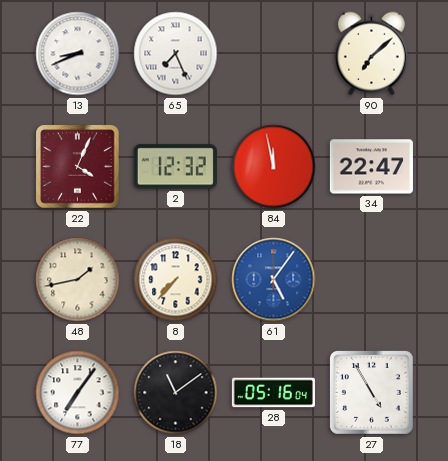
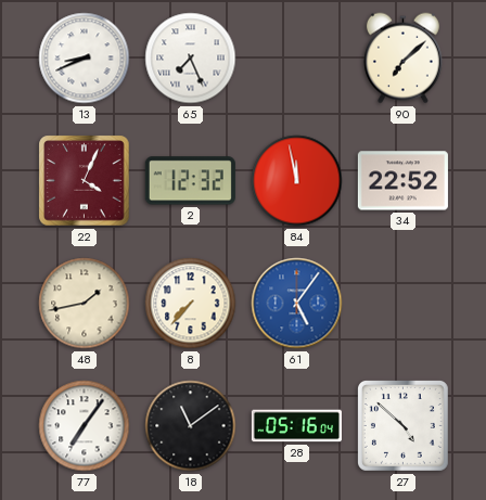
34: 22:47 -> 22:52 (402, 181)
27: 4:55 -> 4:52 (402, 425)
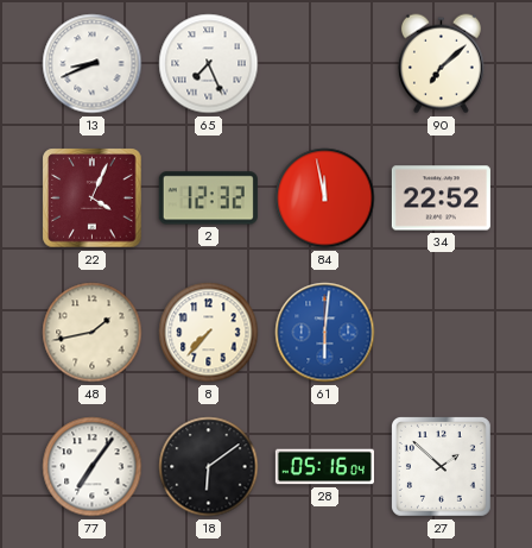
61: 5:06 -> 6:01 (325, 333)
18: 11:09 -> 6:09 (209, 467)
27: 4:52 -> 1:52 (441, 466)
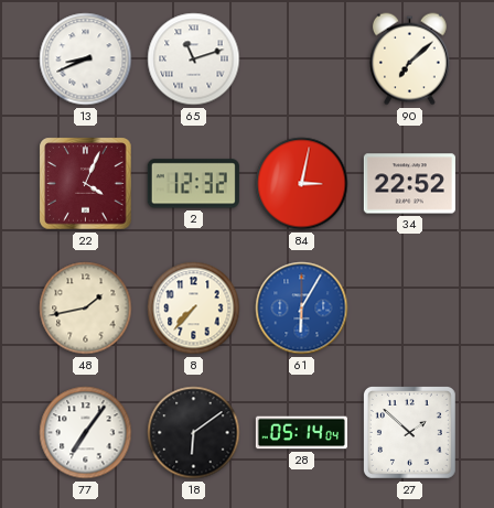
65: 7:26 -> 11:12 (194, 60)
84: 11:58 -> 3:02 (302, 184)
61: 6:01 -> 6:05 (302, 309)
28: 05:16 -> 05:14 (301, 433)
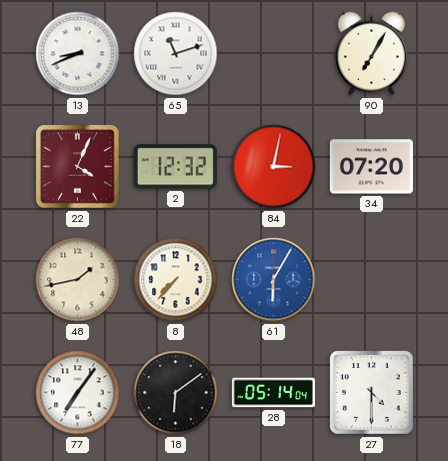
90: 7:08 -> 7:05 (371, 54)
34: 22:52 -> 07:20 (371, 167)
27: 1:52 -> 4:30 (371, 392)
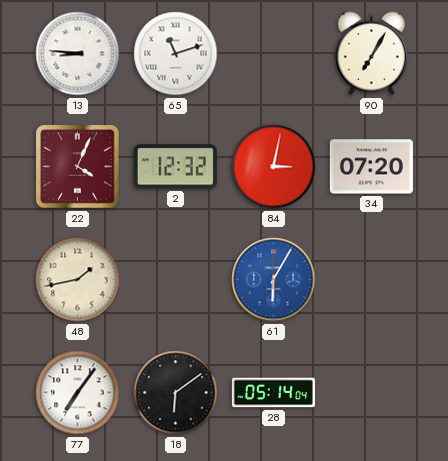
13: 8:41 -> 8:46 (78, 54)
8: 7:37 -> none (176, 280)
27: 4:30 -> none (371, 392)
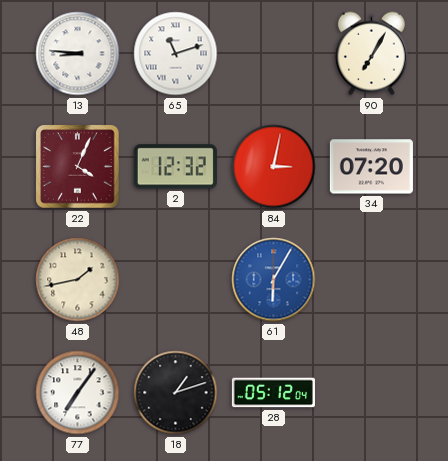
18: 6:09 -> 1:12 (176, 393)
28: 05:14 -> 05:12 (273, 393)
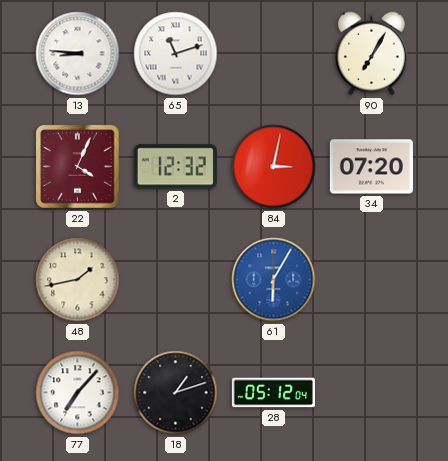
77: 7:06 -> 7:07 (78, 393)
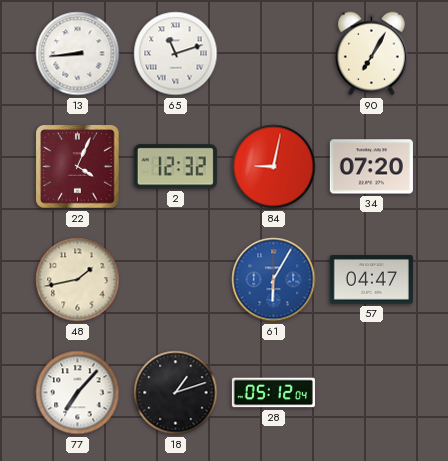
13: 8:46 -> 8:44 (78, 54)
84: 3:02 -> 9:02 (274, 167)
57: none -> 04:47 (371, 280)
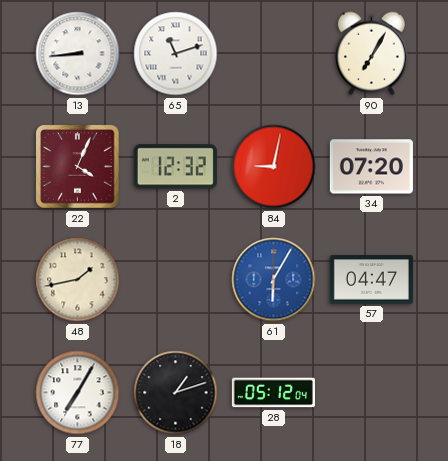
77: 7:07 -> 7:05 (78, 393)
